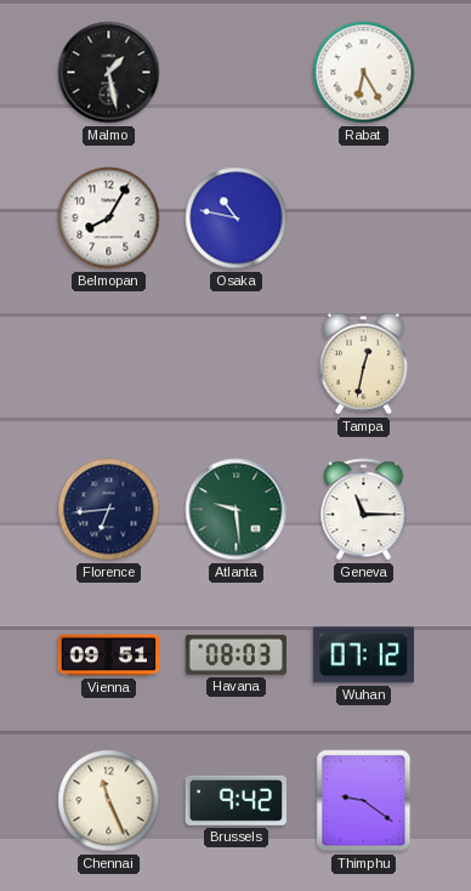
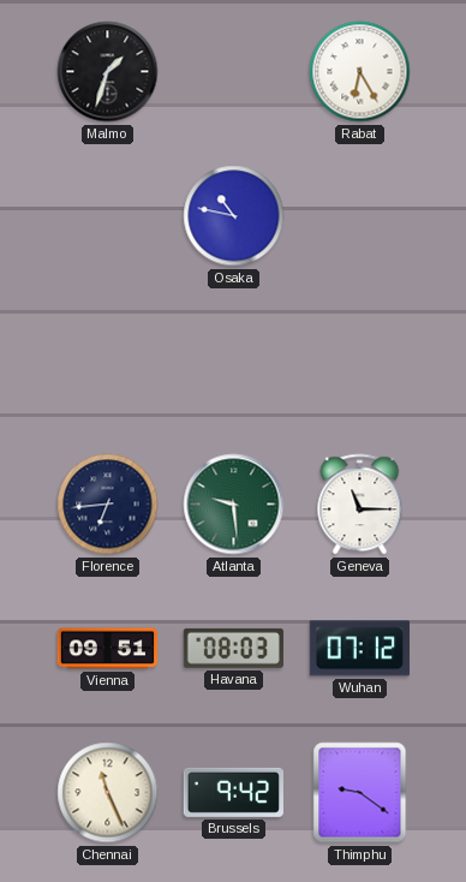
Malmo: 1:28 -> 1:33 (108, 72)
Belmopan: 8:05 -> none (109, 219)
Tampa: 12:32 -> none (363, 364)
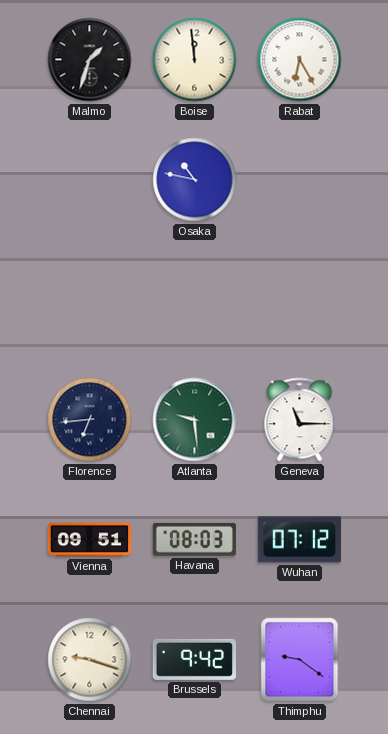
Boise: none -> 11:59 (195, 60)
Chennai: 11:26 -> 9:18 (90, 660)
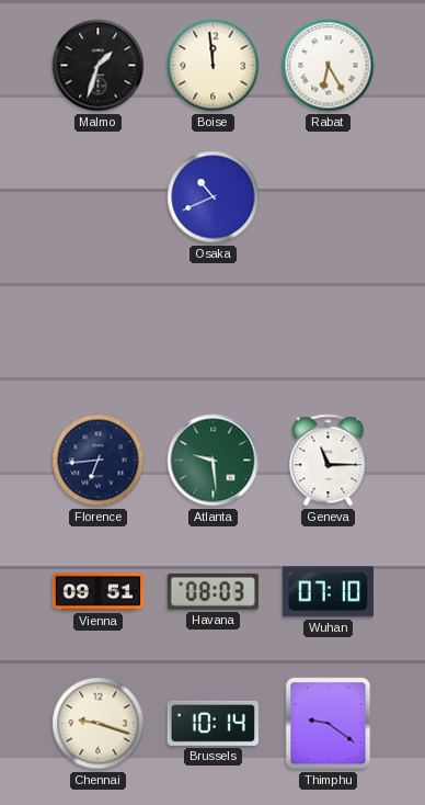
Osaka: 10:47 -> 10:41 (214, 197)
Wuhan: 07:12 -> 07:10 (328, 592)
Brussels: 9:42 -> 10:14 (213, 723)
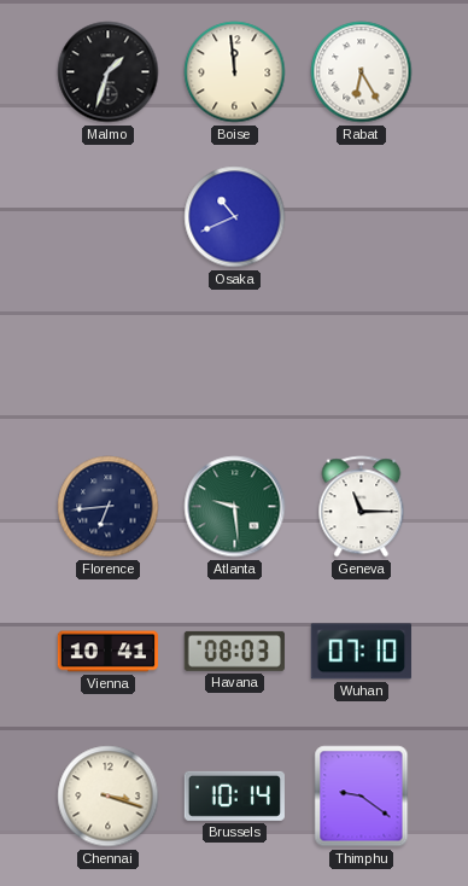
Vienna: 09:51 -> 10:41 (109, 652)
Chennai: 9:18 -> 3:18 (109, 797)
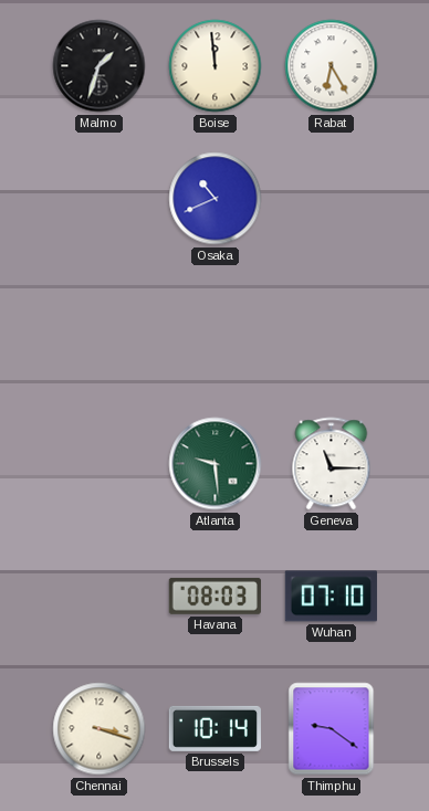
Florence: 6:44 -> none (109, 507)
Vienna: 10:41 -> none (109, 652)
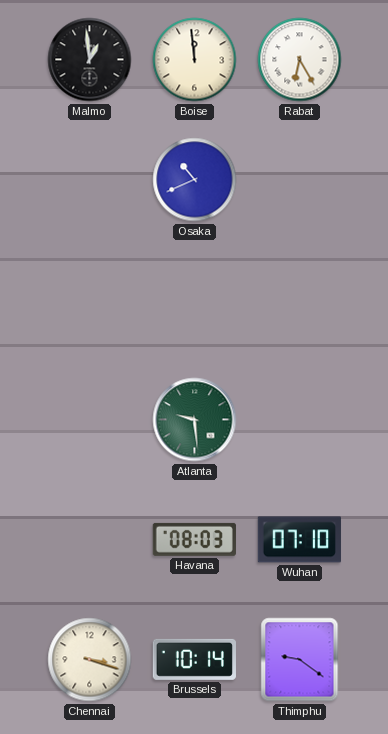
Malmo: 1:33 -> 12:59 (90, 60)
Geneva: 11:15 -> none (332, 464)
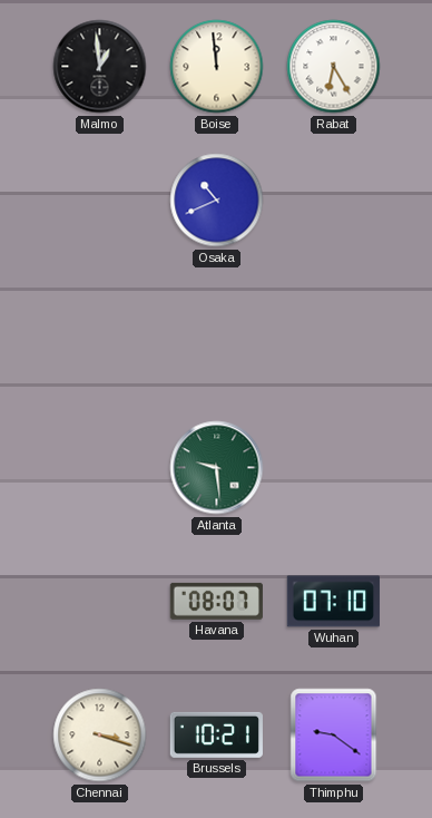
Havana: 08:03 -> 08:07 (216, 601)
Brussels: 10:14 -> 10:21 (216, 734)
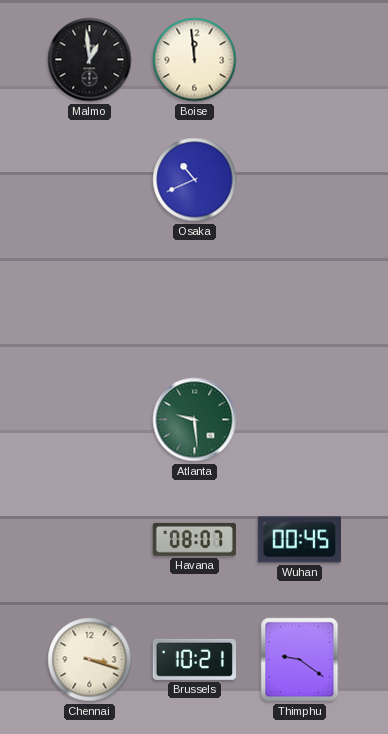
Rabat: 6:25 -> none (334, 67)
Wuhan: 07:10 -> 00:45 (299, 540)
